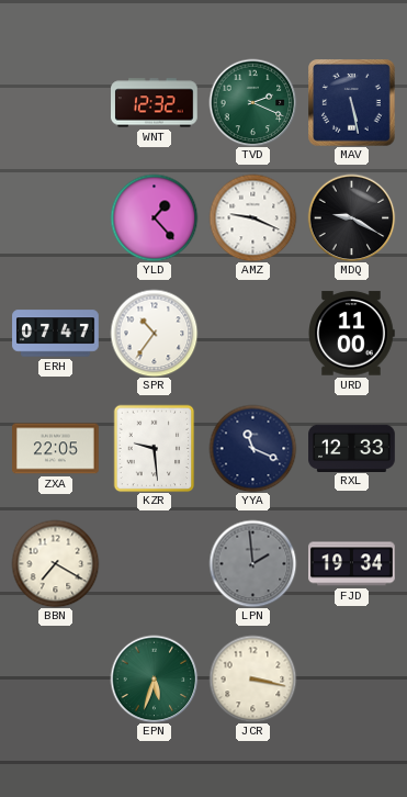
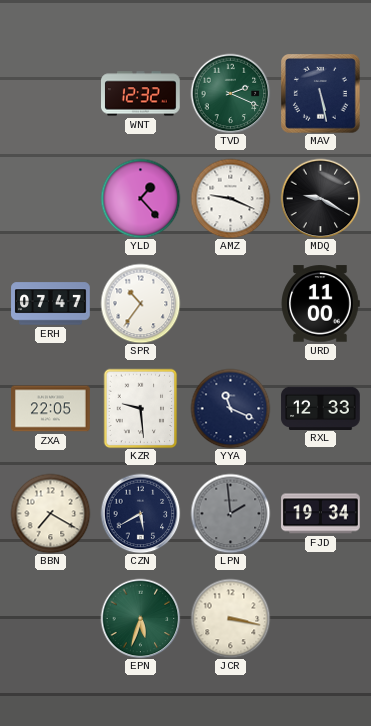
CZN: none -> 5:40 (140, 513)
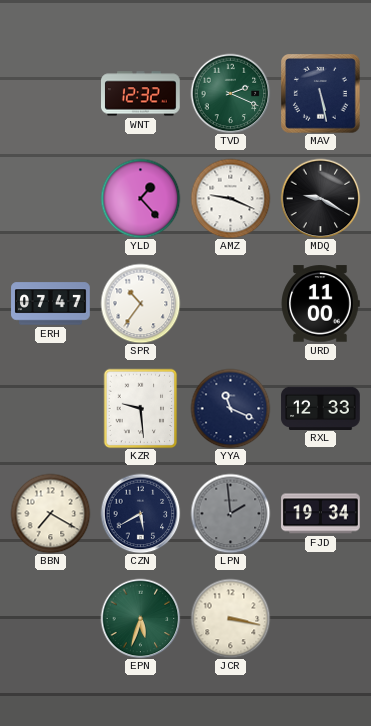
ZXA: 22:05 -> none (51, 409)
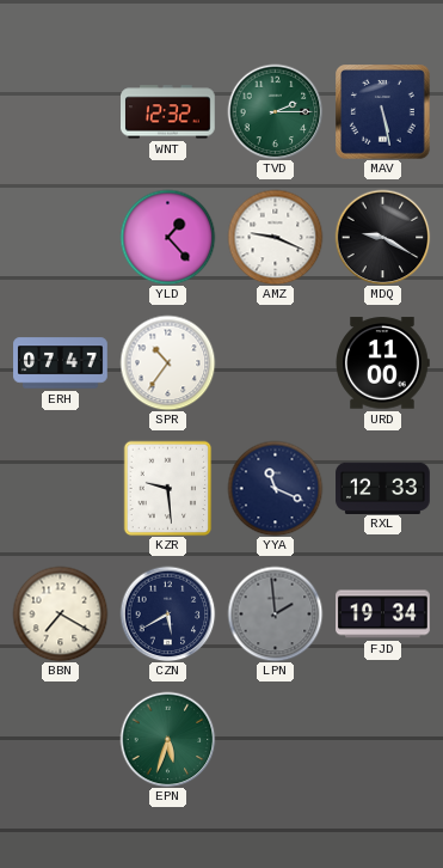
TVD: 2:19 -> 2:15 (275, 111)
JCR: 3:17 -> none (230, 618)
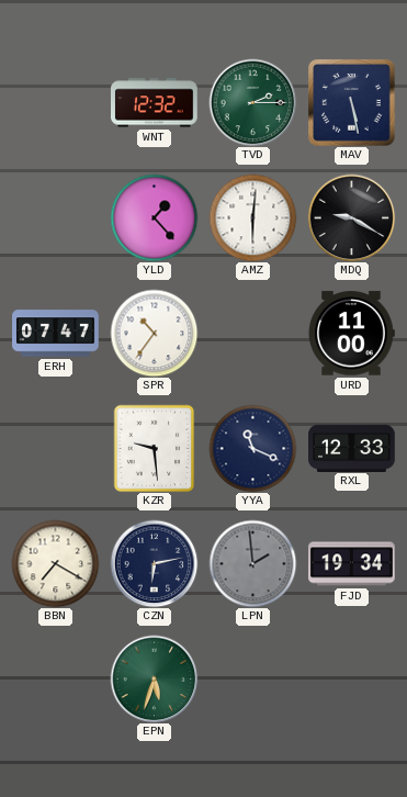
AMZ: 9:19 -> 6:01 (252, 217)
CZN: 5:40 -> 6:13 (154, 563)
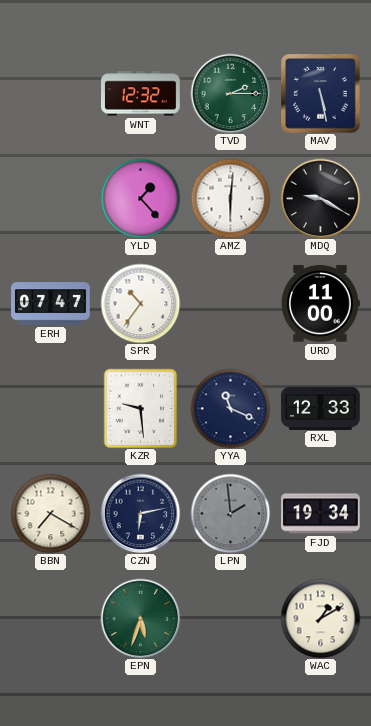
WAC: none -> 1:10 (320, 618)
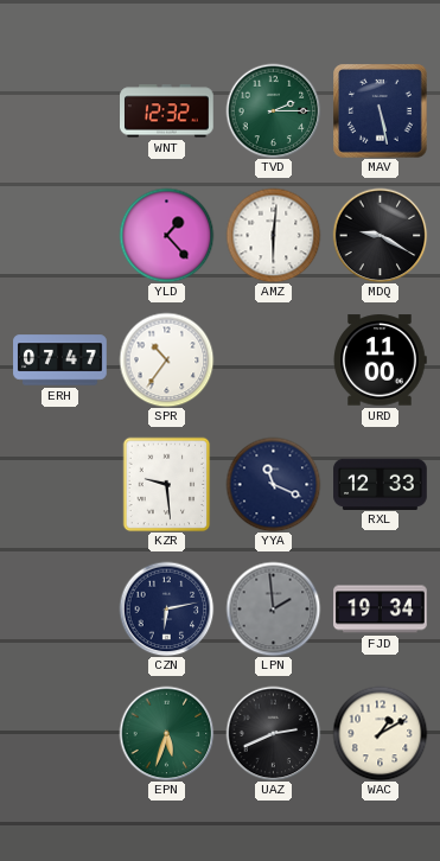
BBN: 7:20 -> none (50, 513)
UAZ: none -> 2:41 (273, 733)
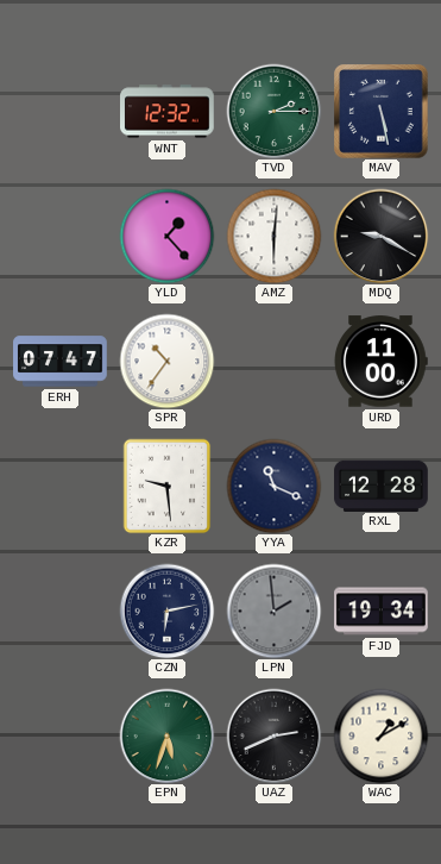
RXL: 12:33 -> 12:28 (382, 486)
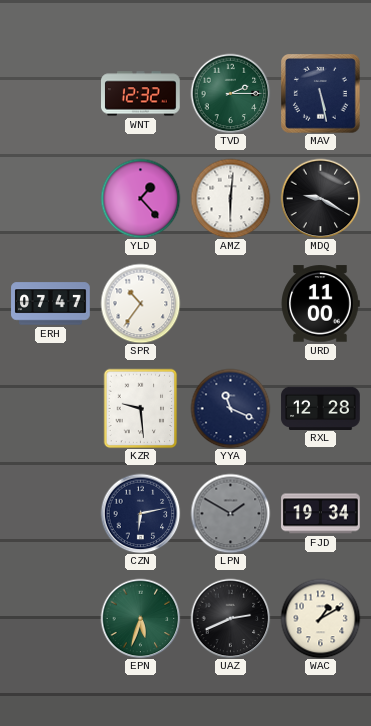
LPN: 1:59 -> 1:50 (230, 513)
